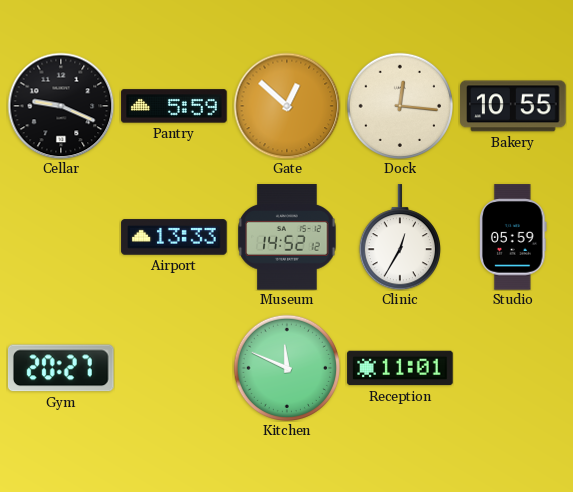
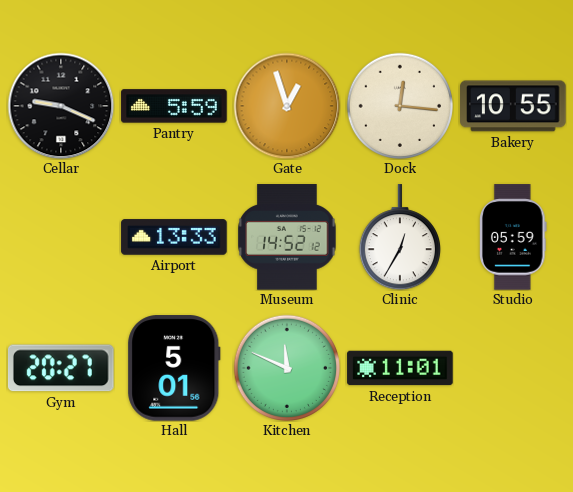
Gate: 12:52 -> 12:57 (287, 106)
Hall: none -> 5:01 (174, 368)
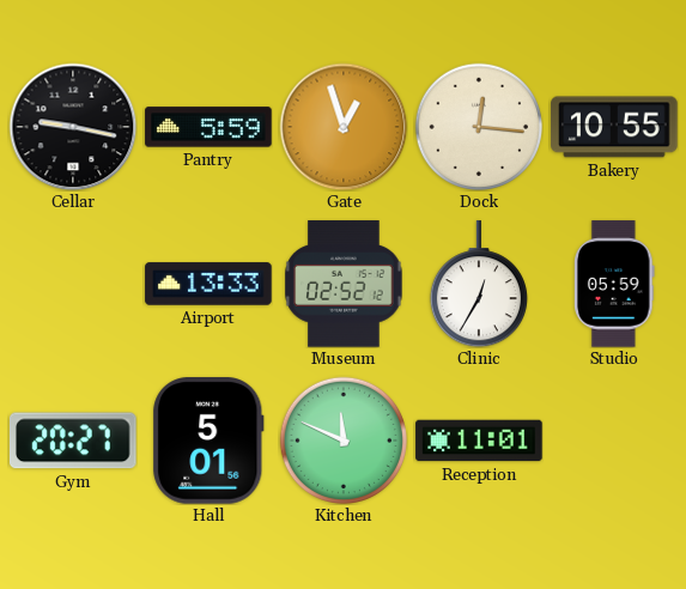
Cellar: 9:19 -> 9:17 (73, 127)
Museum: 14:52 -> 02:52 (344, 284)
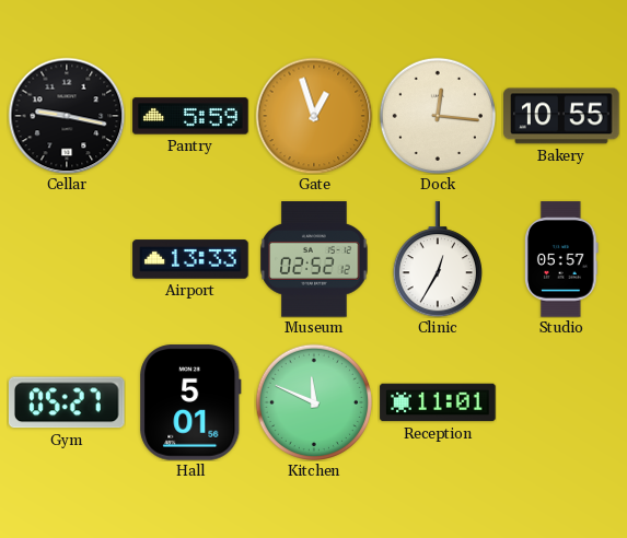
Studio: 05:59 -> 05:57 (562, 259)
Gym: 20:27 -> 05:27 (67, 402)
